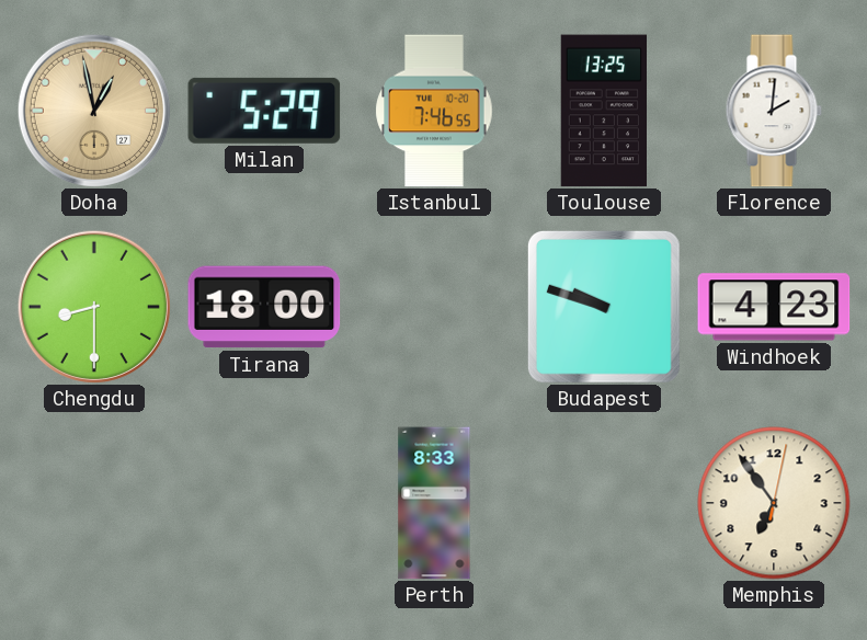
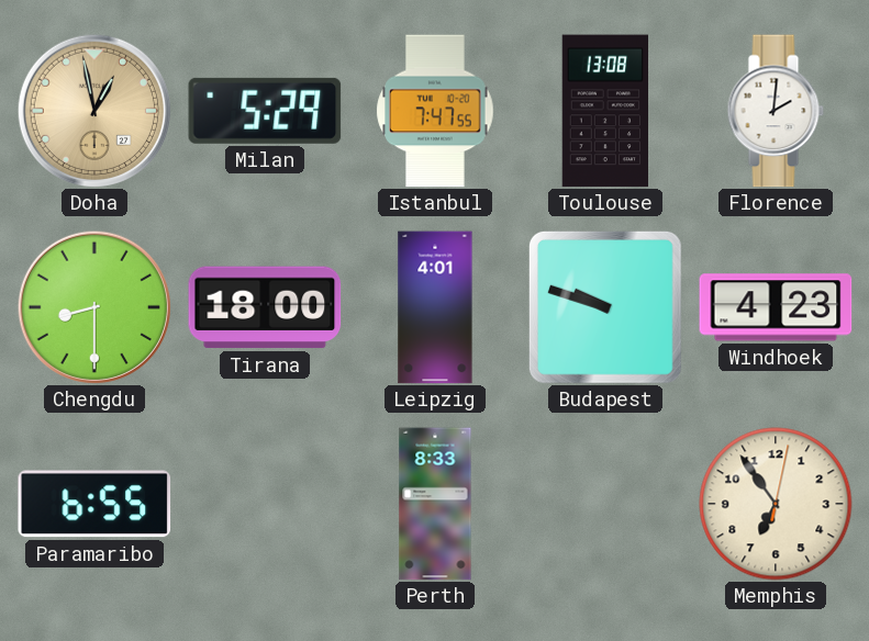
Istanbul: 7:46 -> 7:47 (435, 111)
Toulouse: 13:25 -> 13:08 (604, 111)
Leipzig: none -> 4:01 (435, 307)
Paramaribo: none -> 6:55 (94, 504)
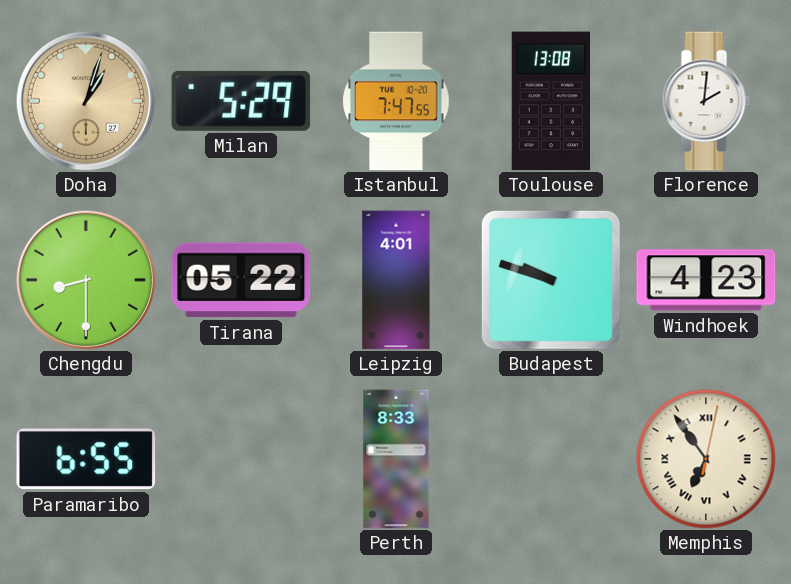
Doha: 12:58 -> 1:03 (86, 101)
Tirana: 18:00 -> 05:22 (241, 280)
Memphis numerals: Arabic -> Roman (706, 459)
